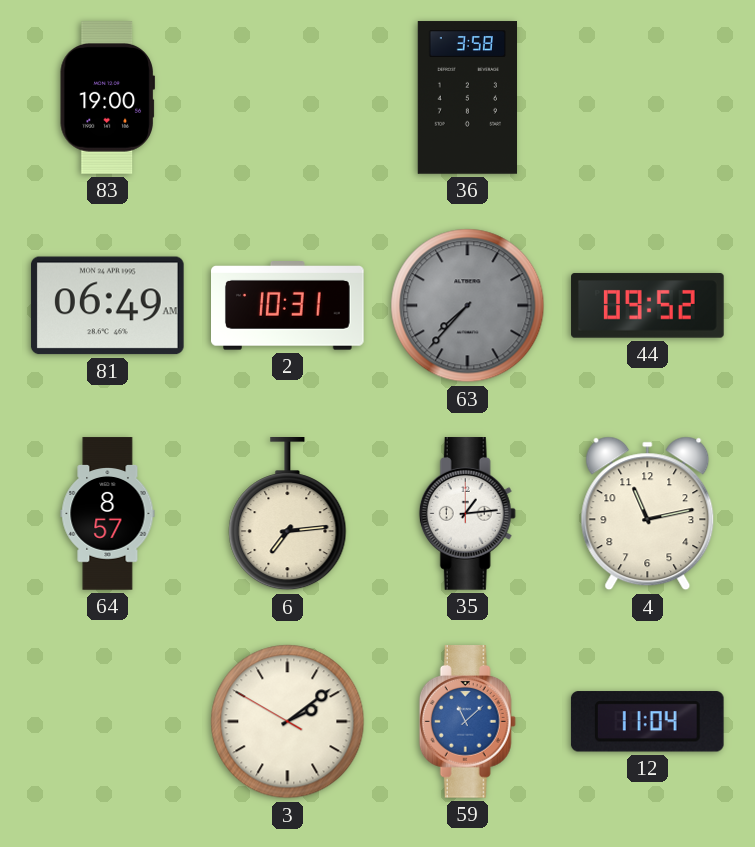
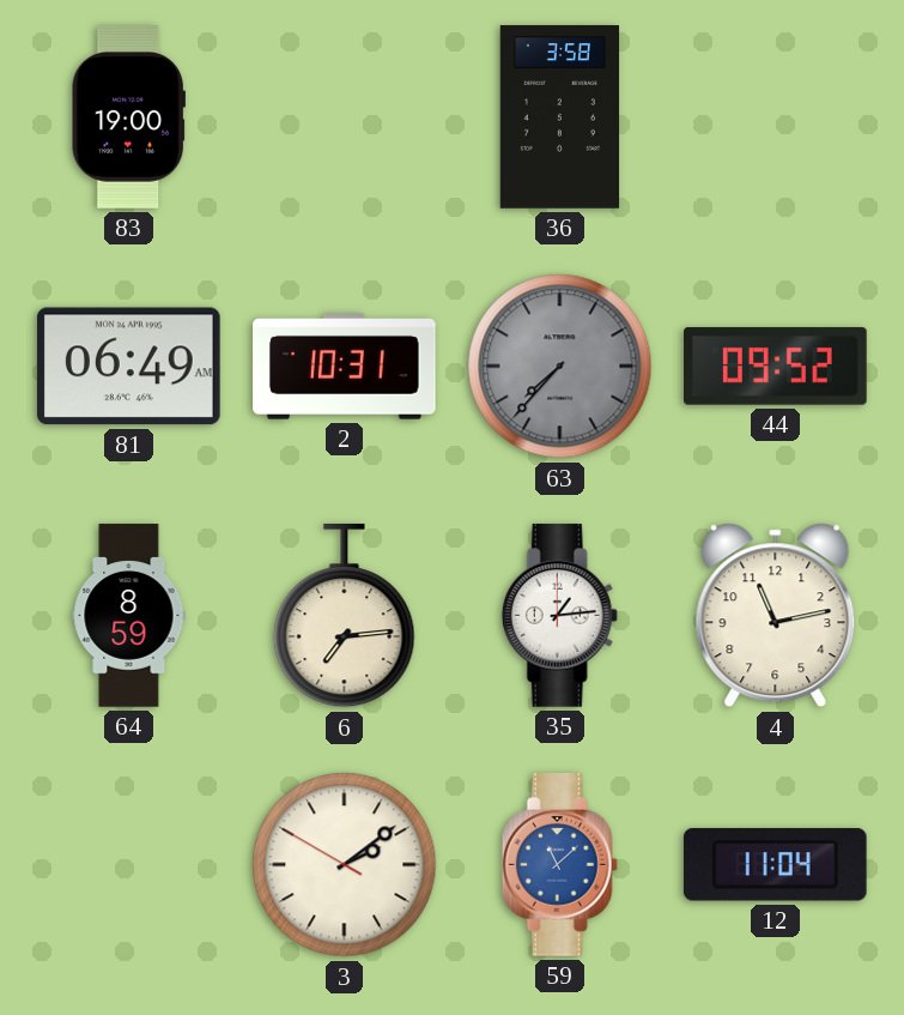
64: 8:57 -> 8:59 (129, 616)
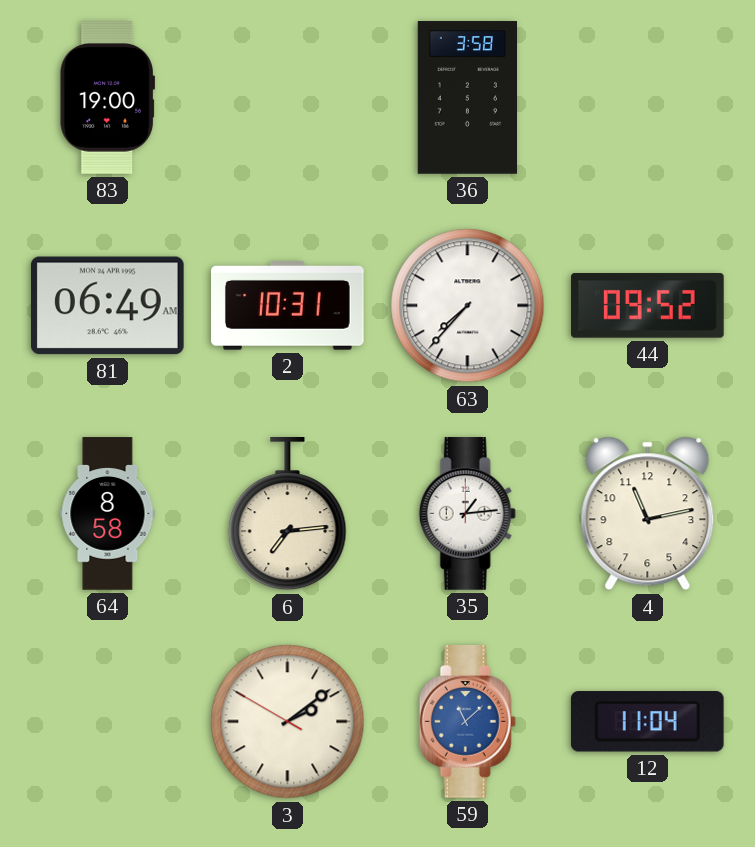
63 dial: grey -> white (468, 306)
64: 8:59 -> 8:58 (108, 514)
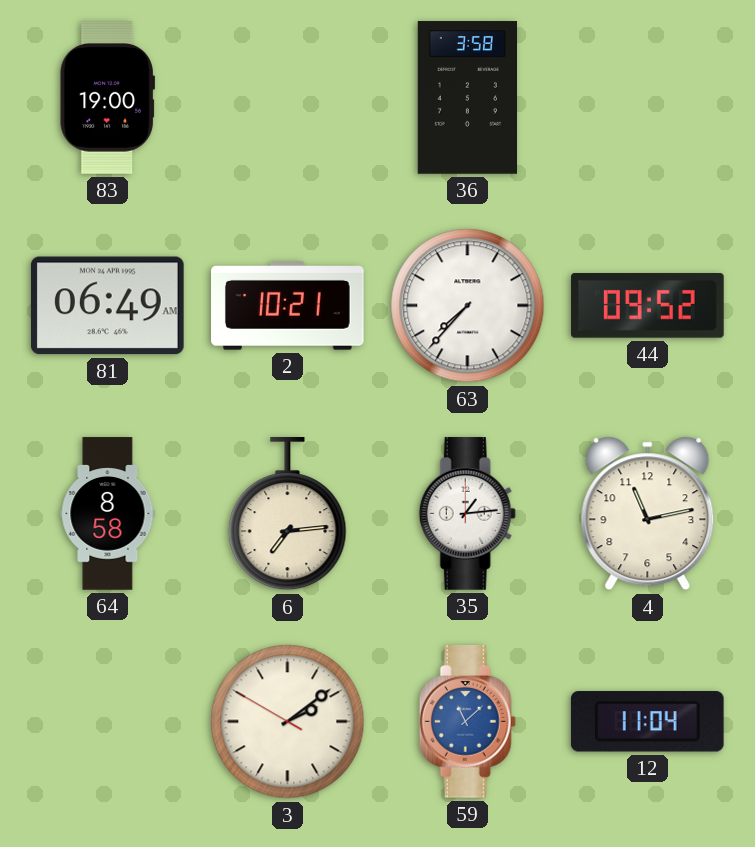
2: 10:31 -> 10:21 (288, 306)
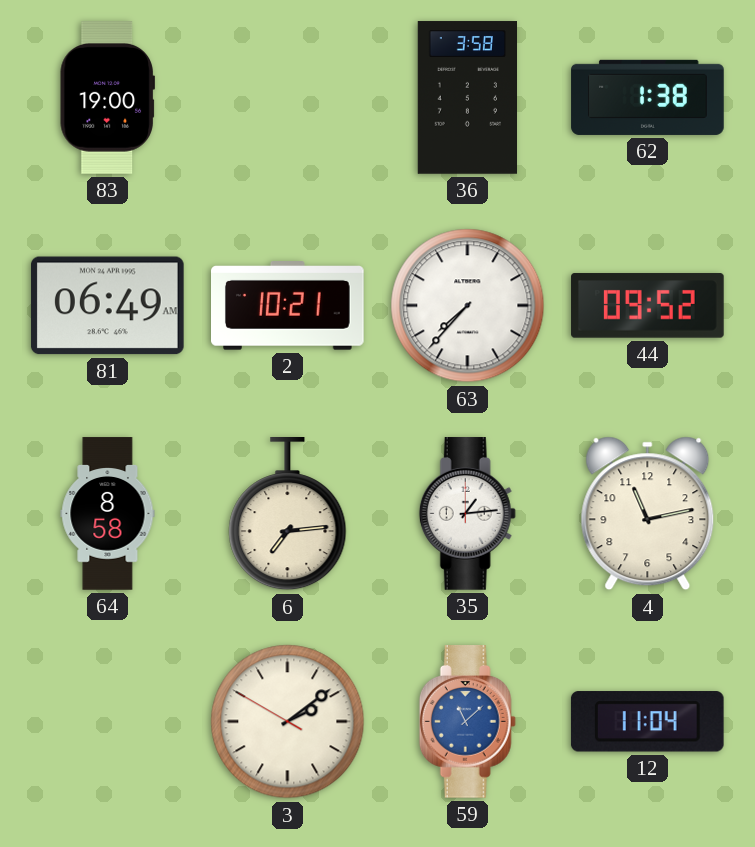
62: none -> 1:38 (648, 97)
